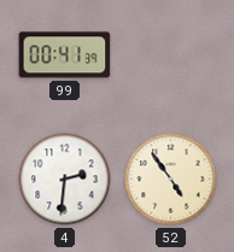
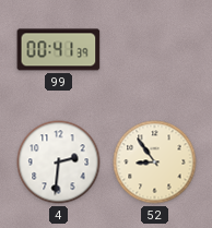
52: 4:54 -> 8:54 (155, 163)
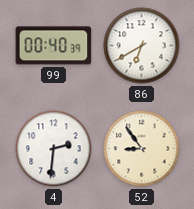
99: 00:41 -> 00:40 (54, 46)
86: none -> 6:40 (142, 46)
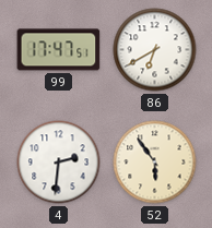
99: 00:40 -> 17:47 (59, 50)
52: 8:54 -> 5:54 (155, 163)
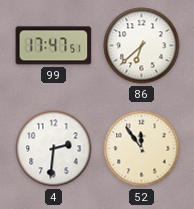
86: 6:40 -> 6:38 (142, 46)
52: 5:54 -> 11:54 (142, 149)
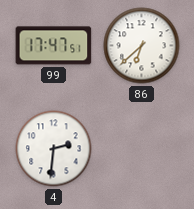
52: 11:54 -> none (142, 149)
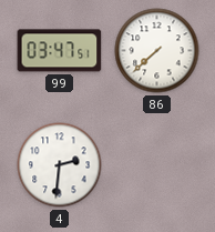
99: 17:47 -> 03:47 (60, 51)
86: 6:38 -> 7:38 (157, 51)
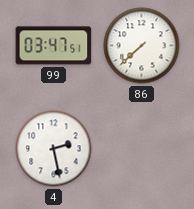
4: 2:31 -> 2:28 (54, 149)
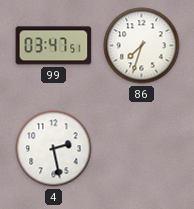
86: 7:38 -> 7:33 (142, 46)
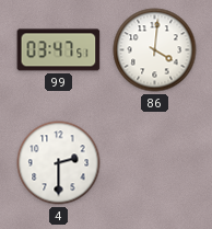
86: 7:33 -> 4:01 (155, 50)
4: 2:28 -> 2:30 (59, 163)
